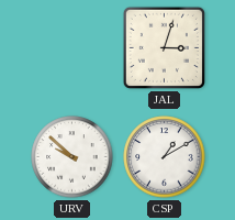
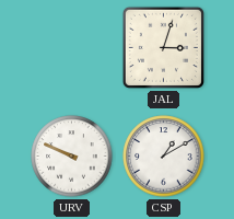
URV: 9:52 -> 9:49 (72, 157)
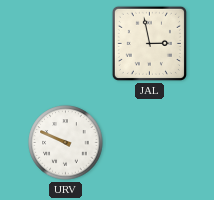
JAL: 3:03 -> 2:58 (149, 43)
CSP: 1:10 -> none (164, 157)
